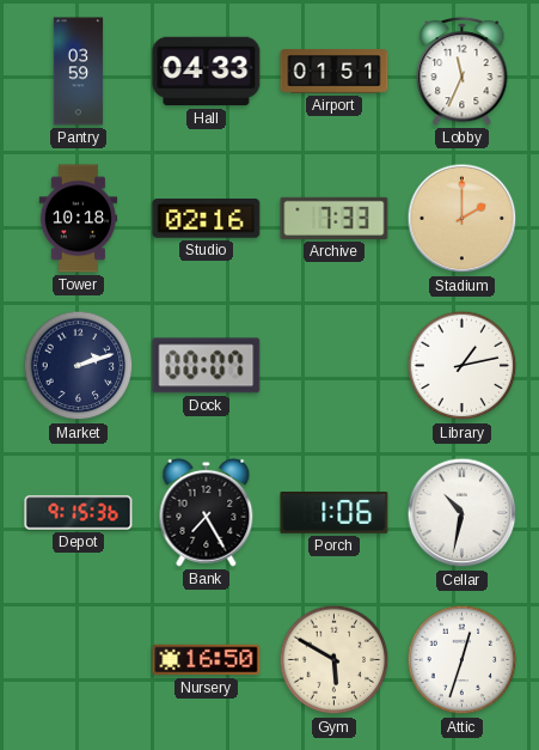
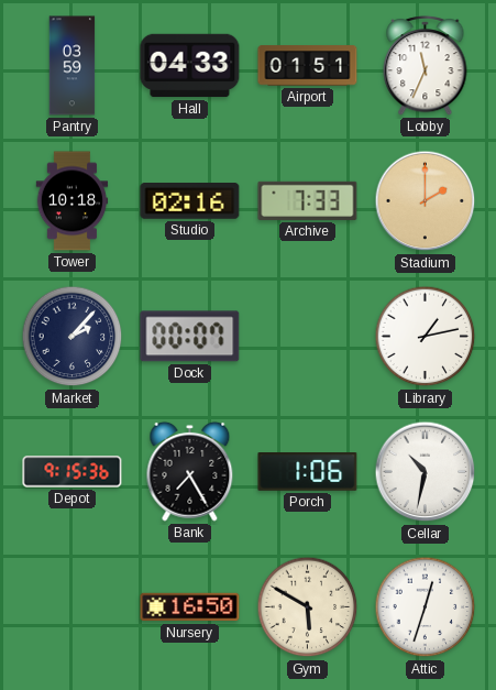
Market: 2:12 -> 2:07 (73, 337)
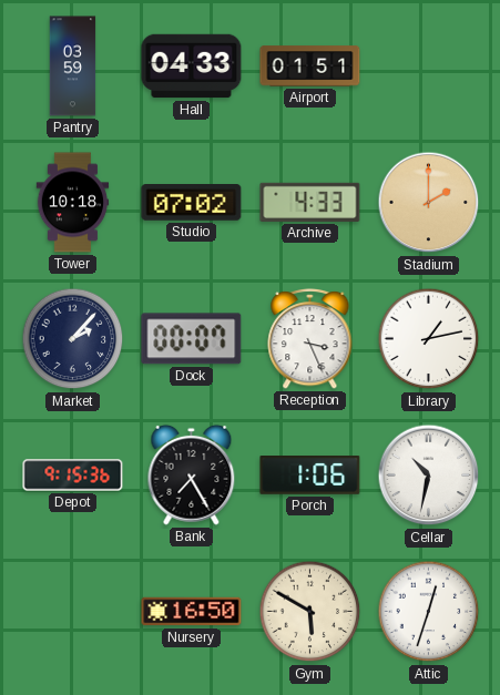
Lobby: 11:34 -> none (426, 65)
Studio: 02:16 -> 07:02 (192, 203)
Archive: 7:33 -> 4:33 (310, 202)
Reception: none -> 3:26 (310, 338)
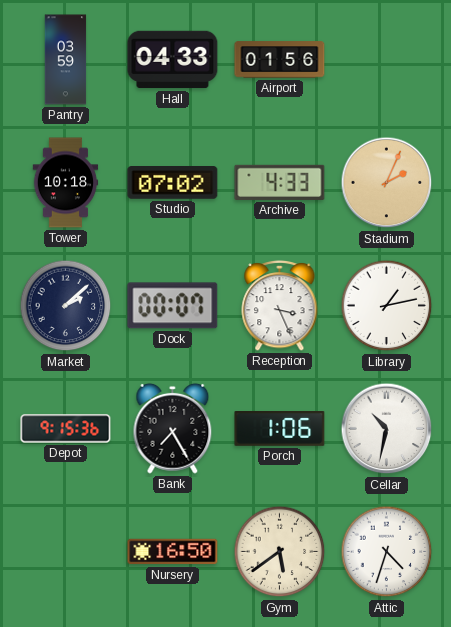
Airport: 01:51 -> 01:56 (280, 60)
Stadium: 2:00 -> 2:04 (387, 183)
Market: 2:07 -> 2:08 (66, 306)
Gym: 5:50 -> 5:39 (280, 552)
Attic: 12:33 -> 4:33 (387, 552)
